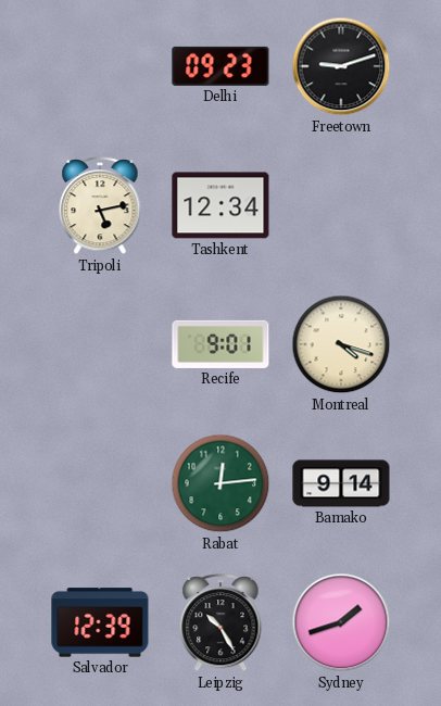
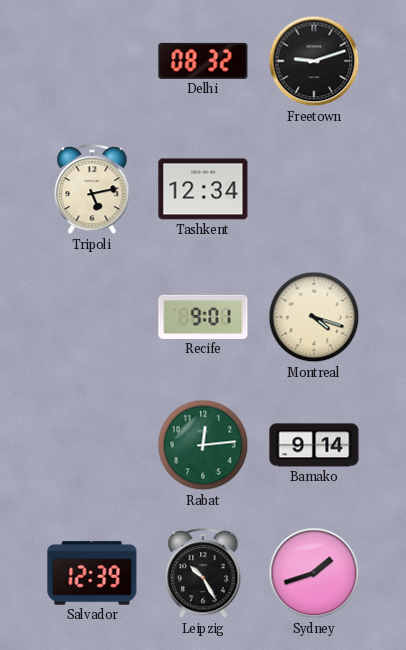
Delhi: 09:23 -> 08:32 (203, 61)
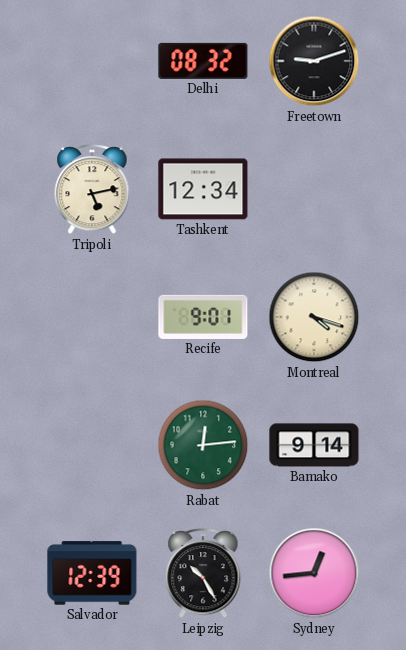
Sydney: 1:42 -> 12:44 (314, 573)
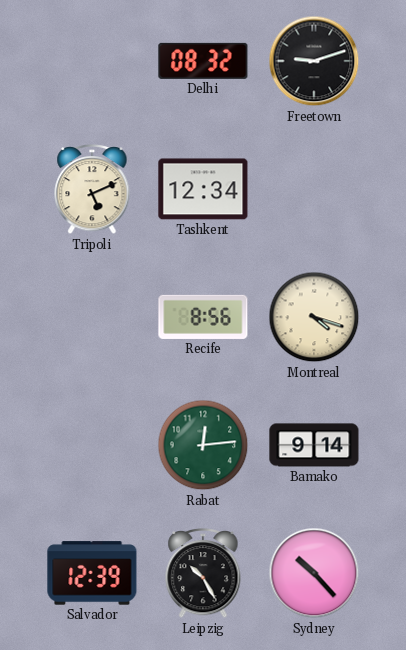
Tripoli: 5:13 -> 5:11 (92, 190)
Recife: 9:01 -> 8:56 (203, 317)
Sydney: 12:44 -> 10:23 (314, 573)
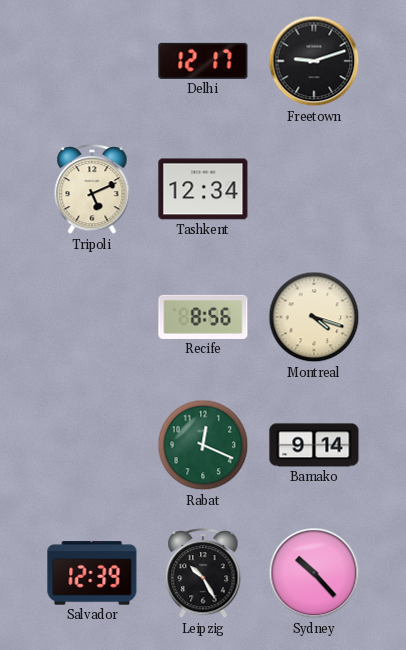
Delhi: 08:32 -> 12:17 (203, 61)
Rabat: 12:14 -> 12:19 (203, 445)
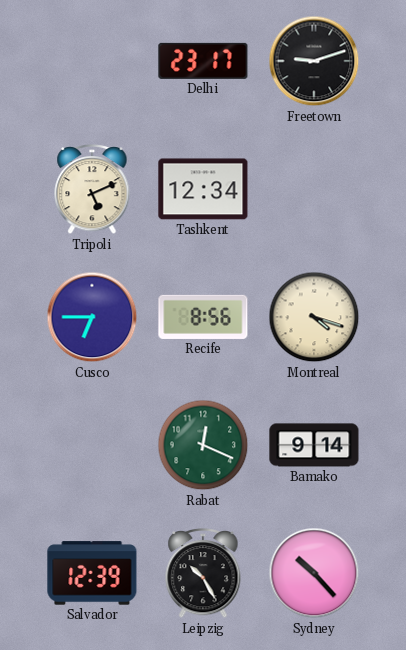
Delhi: 12:17 -> 23:17 (203, 61)
Cusco: none -> 6:45 (92, 317)
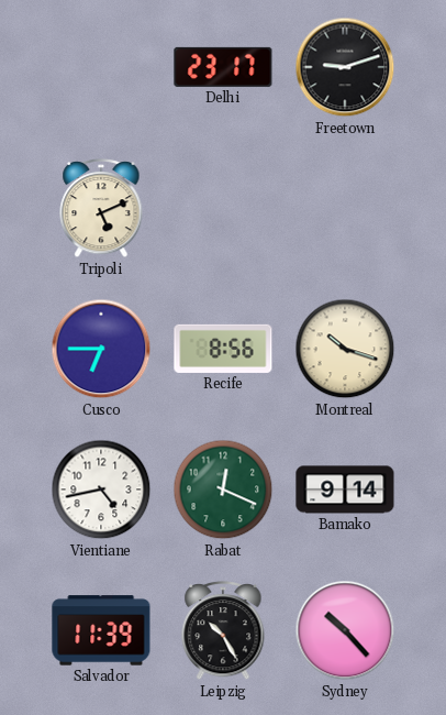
Tashkent: 12:34 -> none (203, 189)
Montreal: 4:18 -> 10:18 (345, 349)
Vientiane: none -> 4:43 (101, 490)
Salvador: 12:39 -> 11:39 (101, 630)
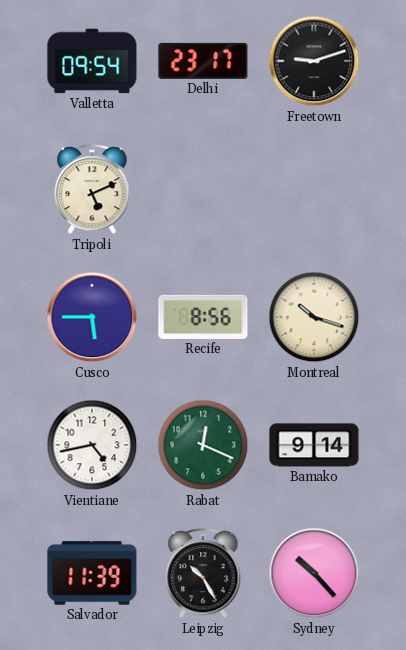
Valletta: none -> 09:54 (92, 61)
Cusco: 6:45 -> 5:45 (92, 317)
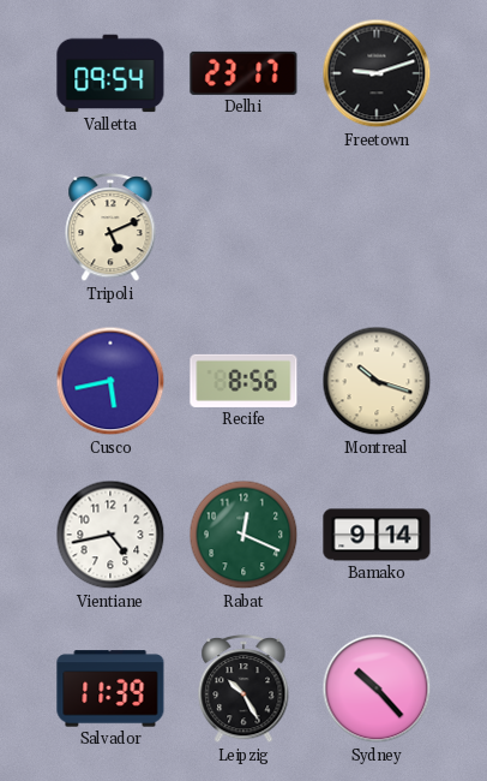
Cusco: 5:45 -> 5:43 (110, 381)
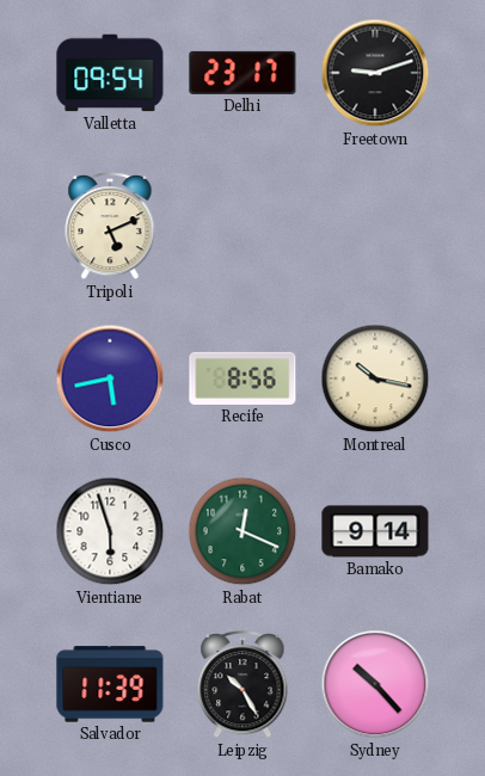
Montreal: 10:18 -> 10:17 (375, 378)
Vientiane: 4:43 -> 5:57 (110, 531)
